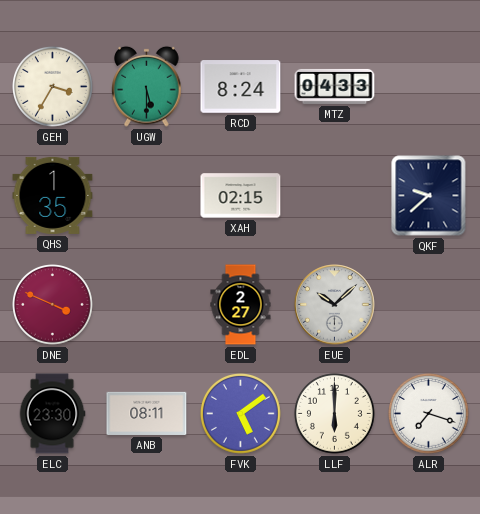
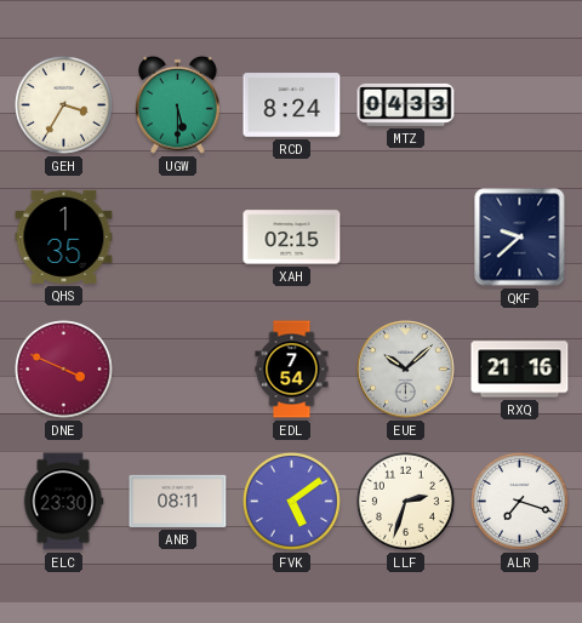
EDL: 2:27 -> 7:54 (292, 370)
RXQ: none -> 21:16 (520, 370)
LLF: 6:00 -> 2:33 (406, 502)
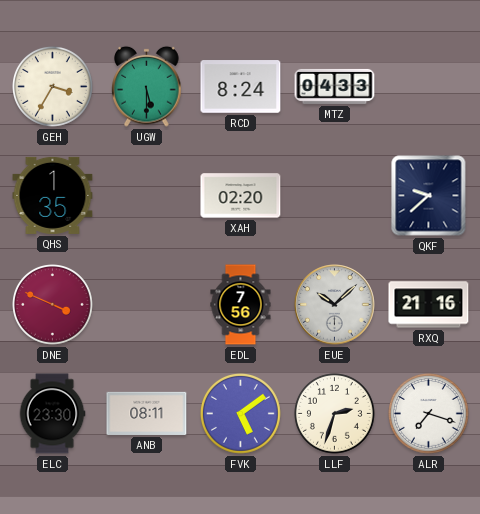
XAH: 02:15 -> 02:20 (241, 196)
EDL: 7:54 -> 7:56 (241, 305)
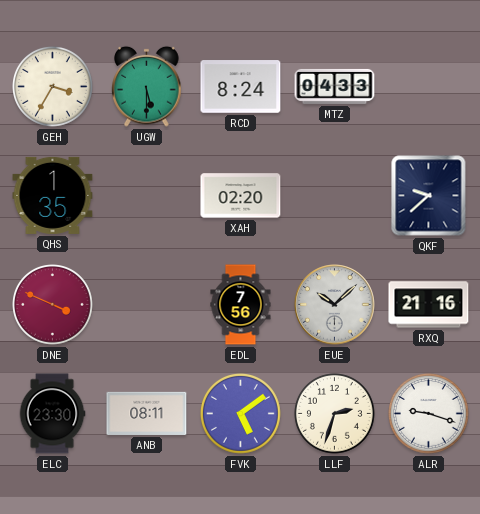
ALR: 7:18 -> 9:18 (429, 414)
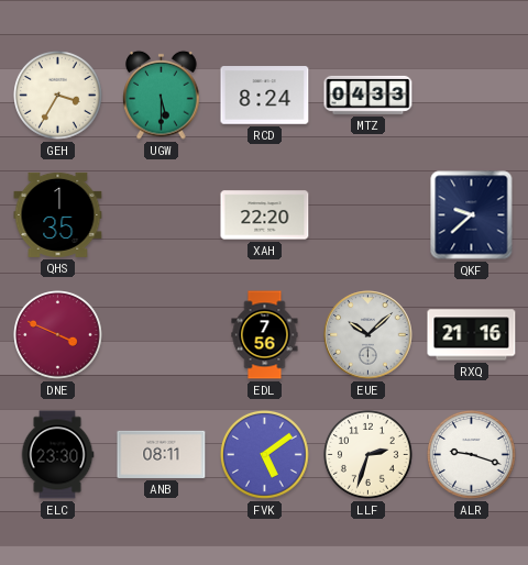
XAH: 02:20 -> 22:20 (265, 215)
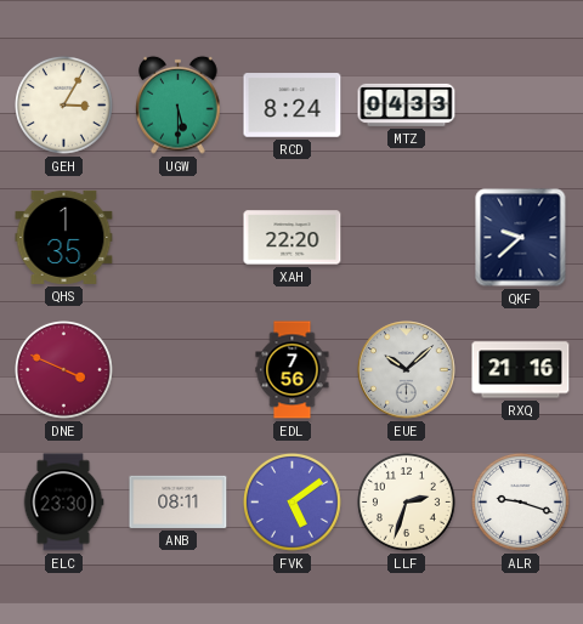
GEH: 3:35 -> 3:05 (64, 106)
